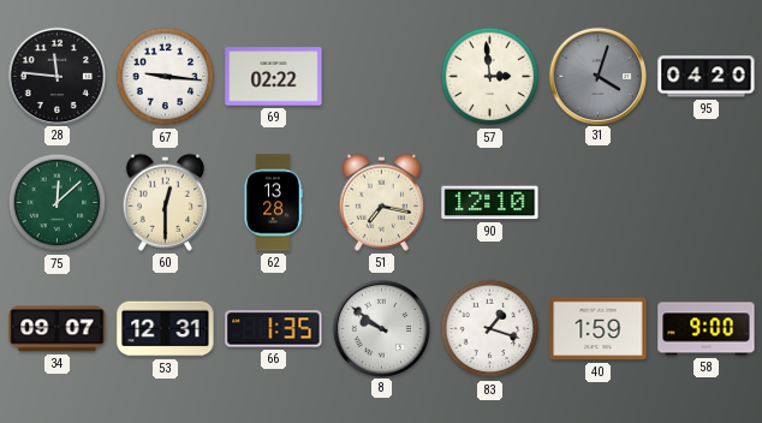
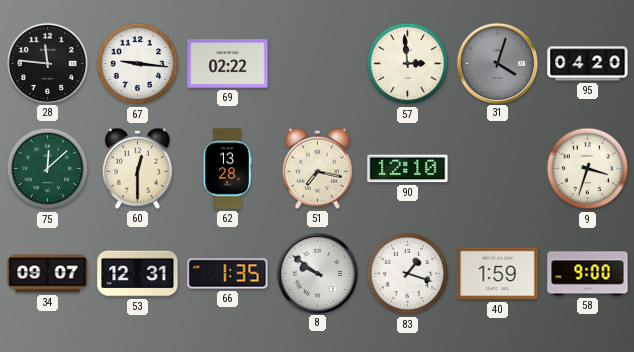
9: none -> 3:33 (588, 169)
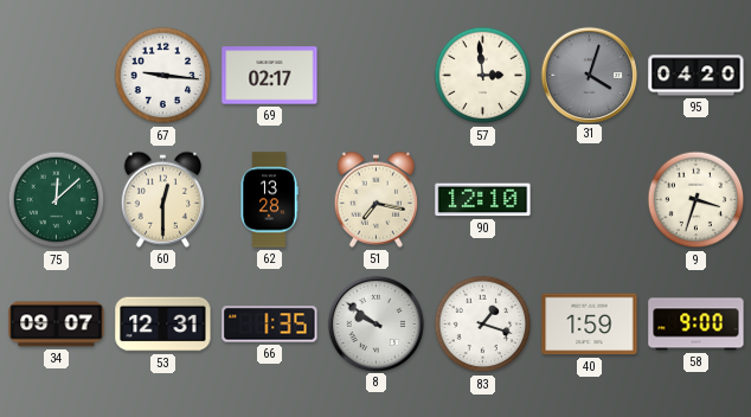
28: 11:46 -> none (47, 63)
69: 02:22 -> 02:17 (270, 76)
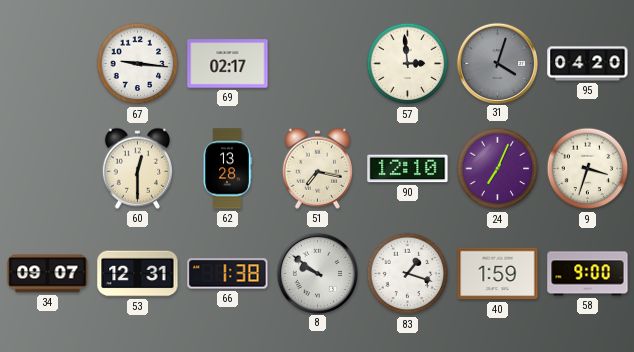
75: 12:08 -> none (57, 200)
24: none -> 7:04 (498, 169)
66: 1:35 -> 1:38 (228, 274)
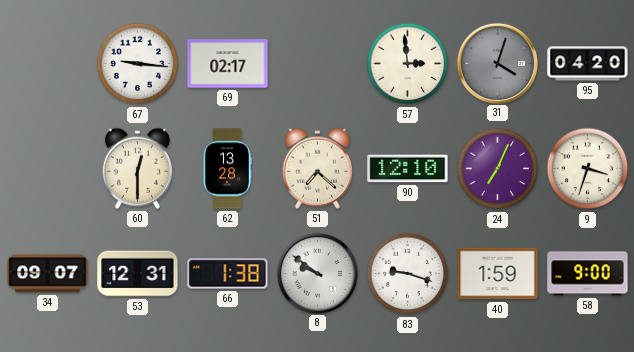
51: 7:17 -> 7:22 (317, 168)
83: 1:18 -> 9:18 (408, 274)
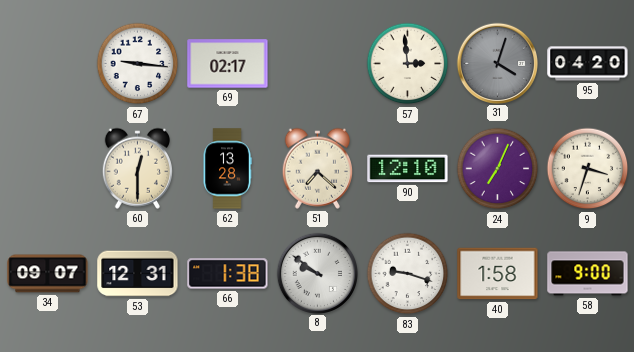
40: 1:59 -> 1:58 (498, 274)
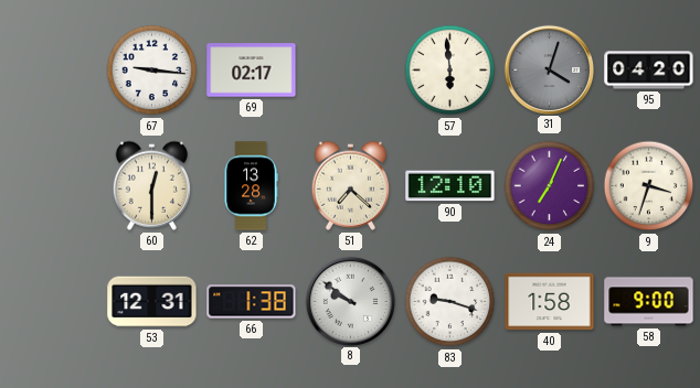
57: 2:59 -> 5:59 (450, 71)
34: 09:07 -> none (48, 274)
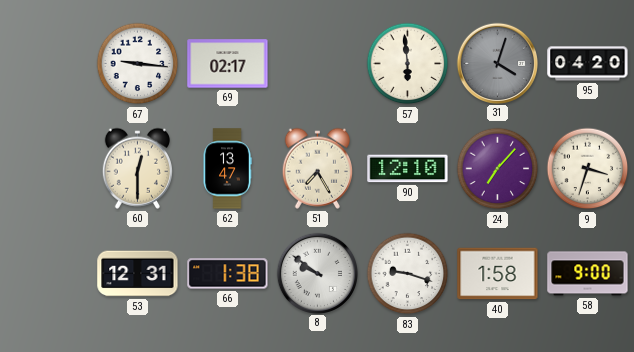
62: 13:28 -> 13:47 (227, 169)
51: 7:22 -> 7:25 (317, 168)
24: 7:04 -> 7:07 (498, 169)
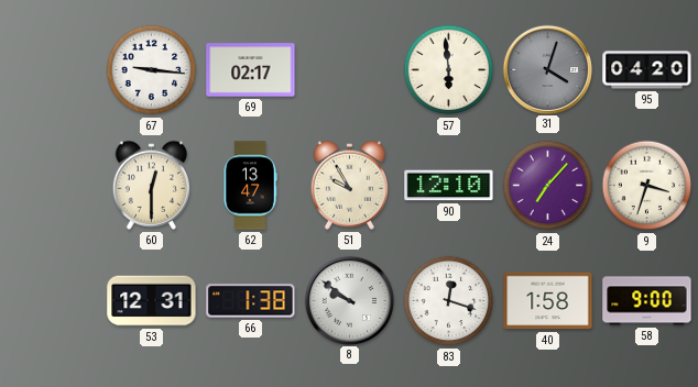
51: 7:25 -> 9:55 (349, 185)
83: 9:18 -> 12:18 (449, 301)
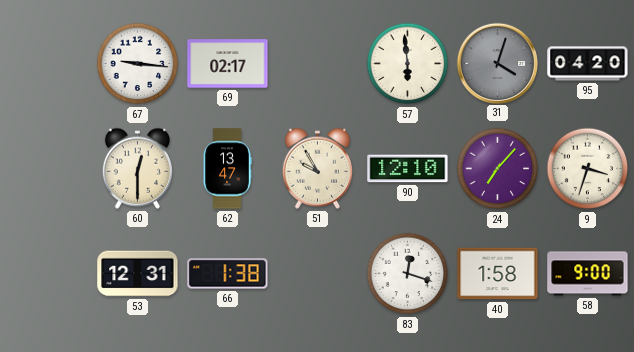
8: 9:51 -> none (349, 300)
